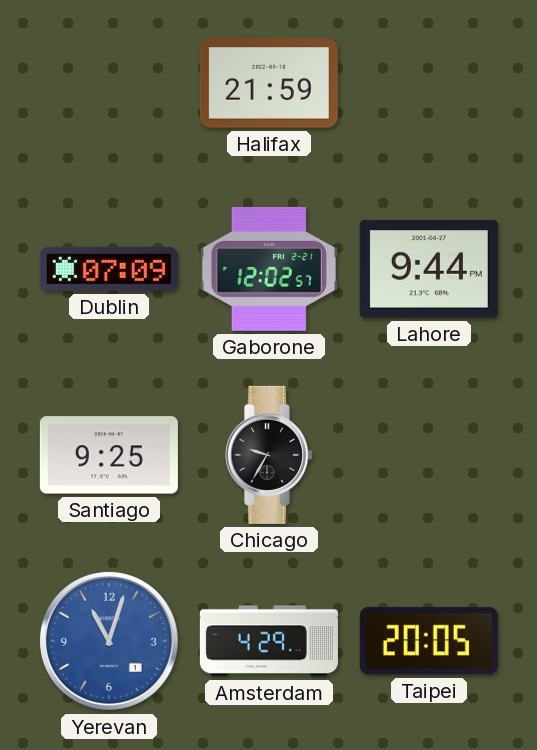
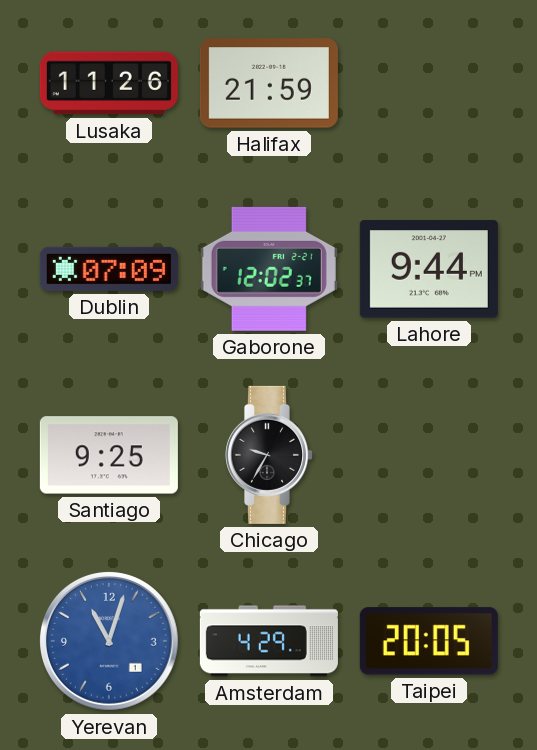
Lusaka: none -> 11:26 (109, 83)
Gaborone: 12:02:57 -> 12:02:37 (269, 269)
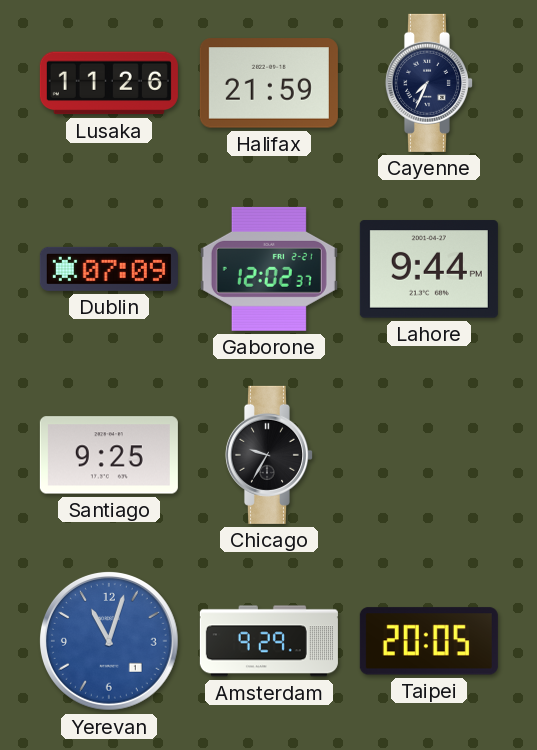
Cayenne: none -> 7:34 (428, 83)
Amsterdam: 4:29 -> 9:29 (269, 641)
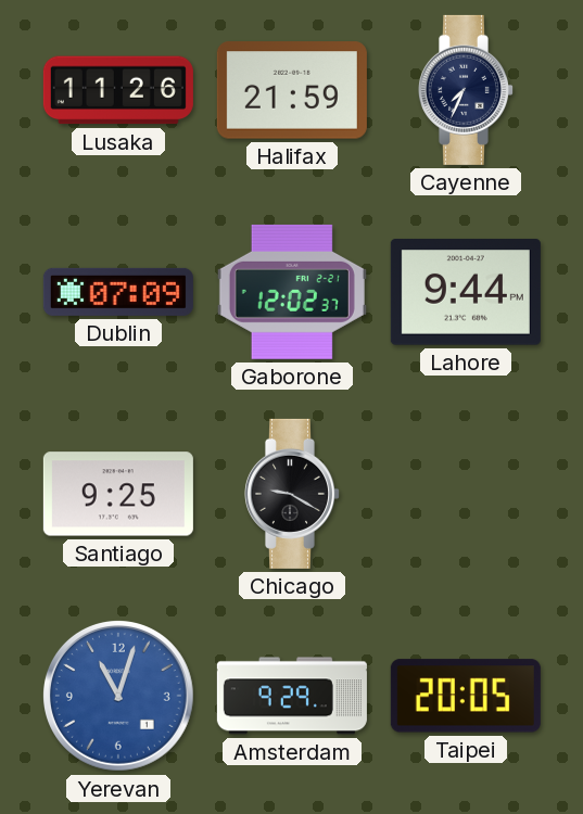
Chicago: 9:35 -> 9:20 (291, 494)
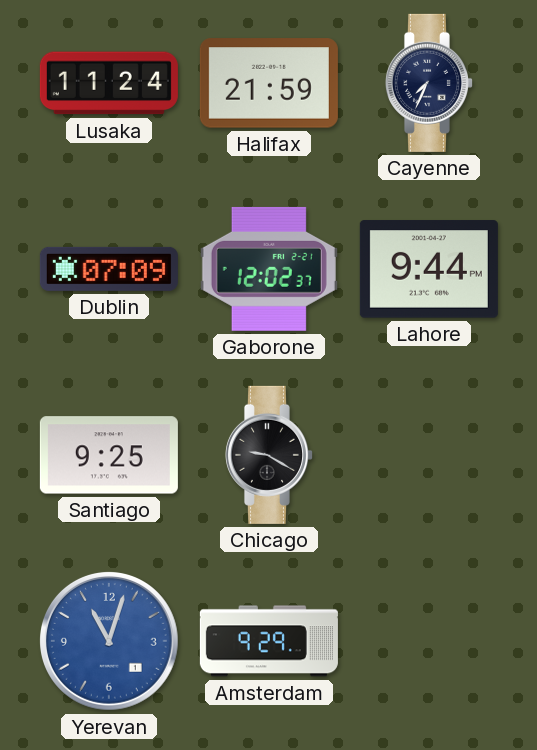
Lusaka: 11:26 -> 11:24 (109, 83)
Taipei: 20:05 -> none (466, 696)
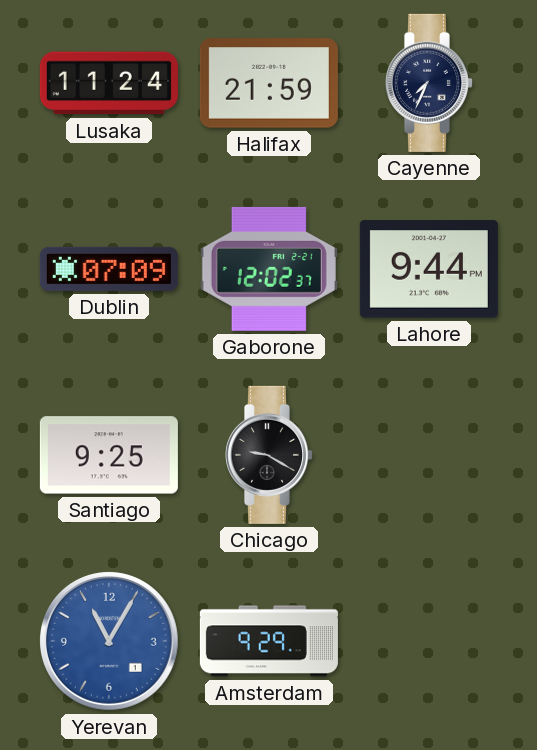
Yerevan: 11:03 -> 11:05 (109, 641)
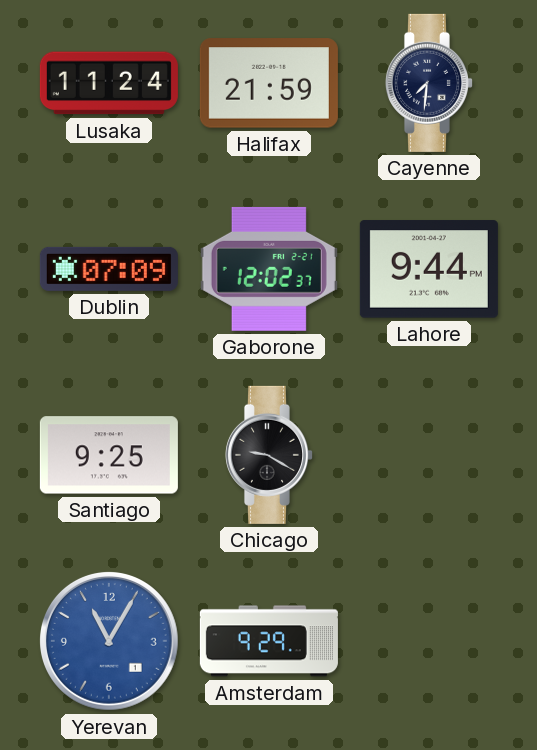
Cayenne: 7:34 -> 7:31 (428, 83)
